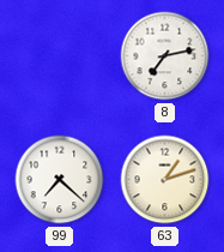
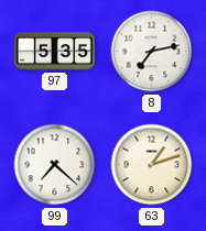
97: none -> 5:35 (54, 52)
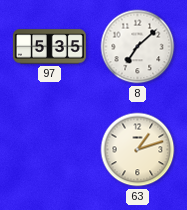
8: 7:13 -> 7:08 (138, 47)
99: 7:22 -> none (55, 165)
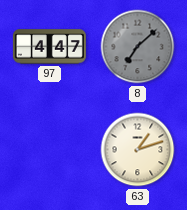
97: 5:35 -> 4:47 (49, 47)
8 dial: white -> grey (138, 47)
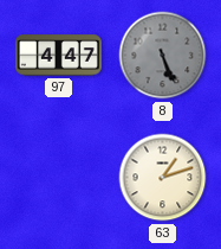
8: 7:08 -> 5:26 (163, 56)
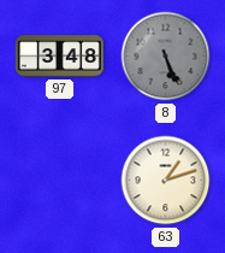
97: 4:47 -> 3:48 (59, 57)
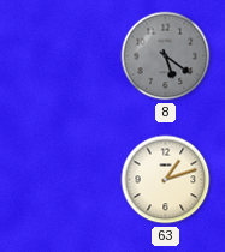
97: 3:48 -> none (59, 57)
8: 5:26 -> 5:21 (166, 56)
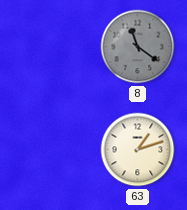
8: 5:21 -> 11:21 (138, 47)
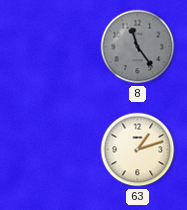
8: 11:21 -> 11:24 (138, 47)
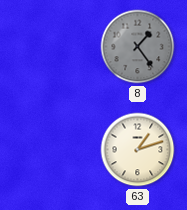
8: 11:24 -> 1:24 (138, 47)
